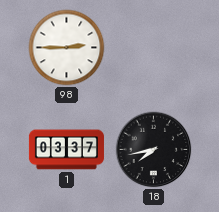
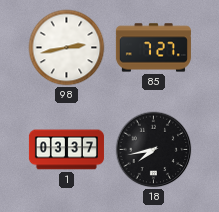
98: 2:45 -> 2:43 (67, 48)
85: none -> 7:27 (153, 48)
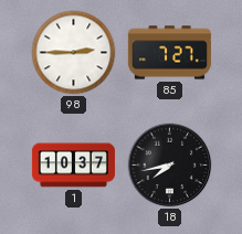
98: 2:43 -> 2:45 (74, 53)
1: 03:37 -> 10:37 (73, 166)
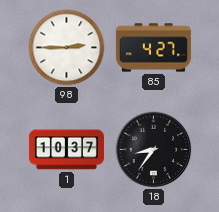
85: 7:27 -> 4:27 (153, 48)
18: 7:43 -> 8:36 (154, 150)
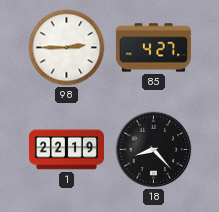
1: 10:37 -> 22:19 (66, 150)
18: 8:36 -> 8:23 (154, 150)
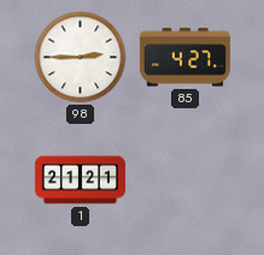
1: 22:19 -> 21:21 (80, 180)
18: 8:23 -> none (154, 150)
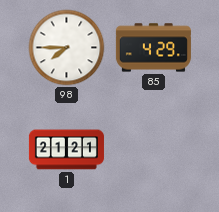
98: 2:45 -> 7:45 (67, 48)
85: 4:27 -> 4:29 (153, 48)
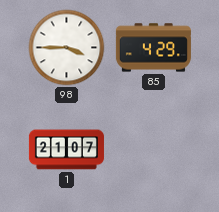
98: 7:45 -> 3:45 (67, 48)
1: 21:21 -> 21:07 (66, 150)
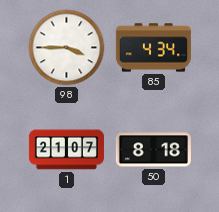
85: 4:29 -> 4:34 (153, 48)
50: none -> 8:18 (153, 150)
